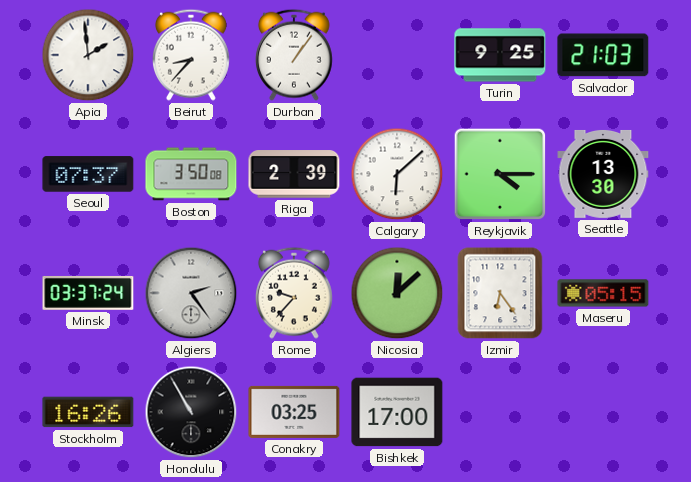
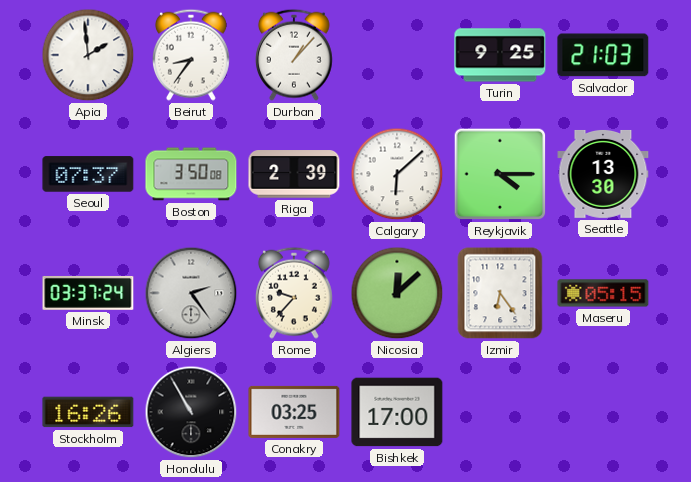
Beirut: 8:37 -> 8:36 (191, 55)
Durban: 1:06 -> 1:07 (294, 55)
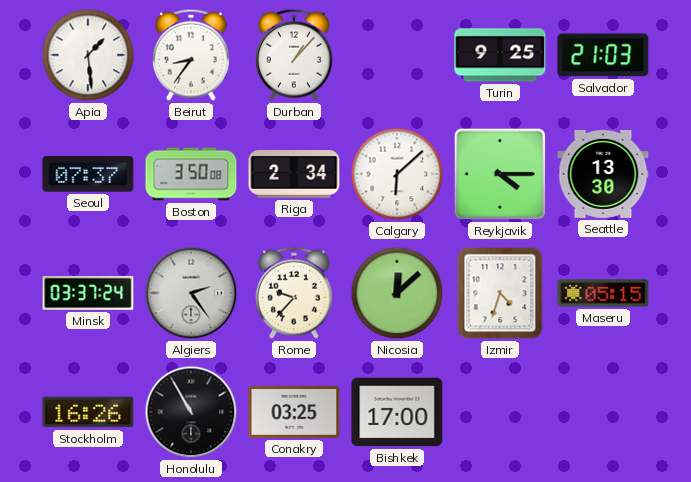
Apia: 1:59 -> 1:29 (88, 55)
Riga: 2:39 -> 2:34 (294, 174)
Izmir: 6:24 -> 4:33 (500, 293)
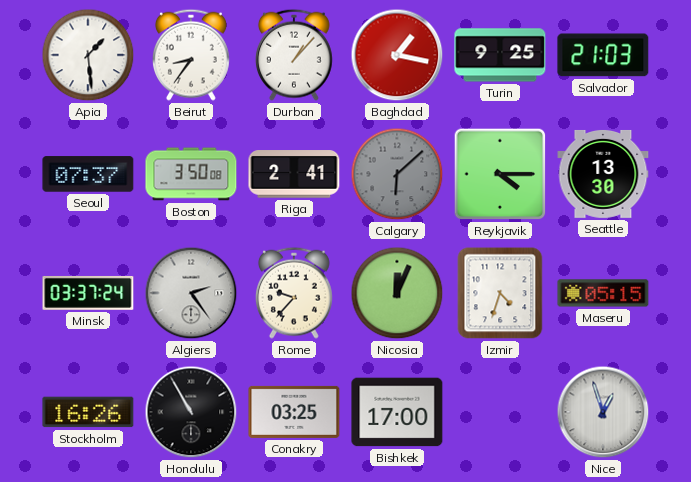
Baghdad: none -> 1:17 (397, 55)
Riga: 2:34 -> 2:41 (294, 174)
Calgary dial: white -> grey (397, 174)
Nicosia: 12:08 -> 12:04 (397, 293)
Nice: none -> 12:57 (603, 412)
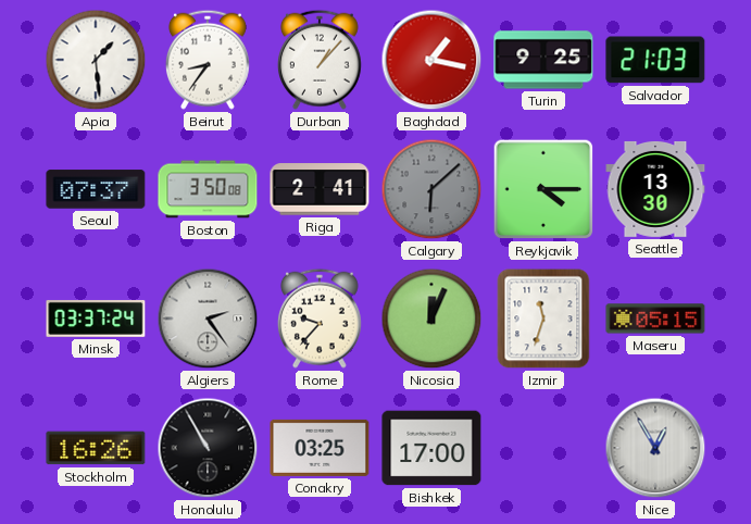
Izmir: 4:33 -> 11:33 (543, 319)
Nice: 12:57 -> 12:55 (655, 448)
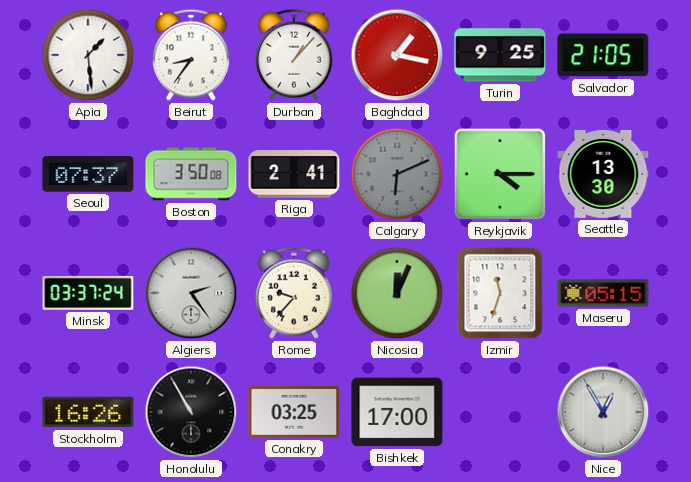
Salvador: 21:03 -> 21:05 (603, 55)
Calgary: 6:08 -> 6:11 (397, 174)
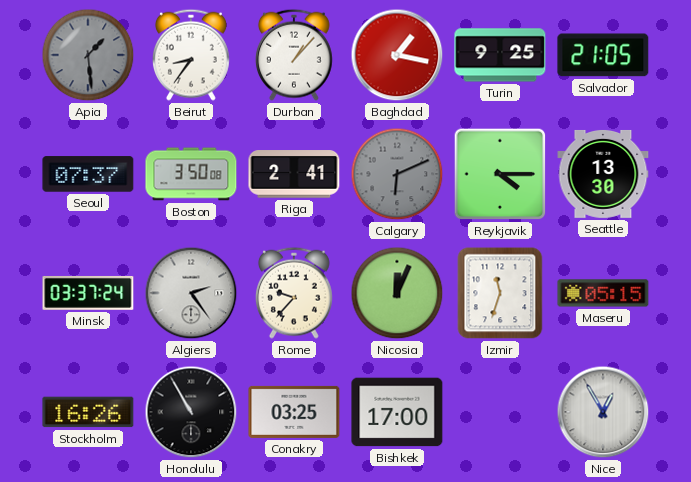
Apia dial: white -> grey (88, 55)
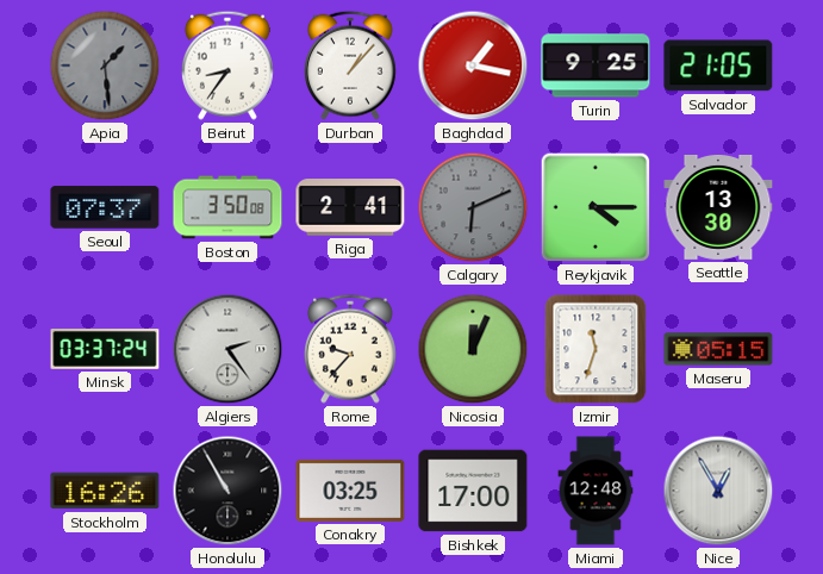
Miami: none -> 12:48 (596, 491)
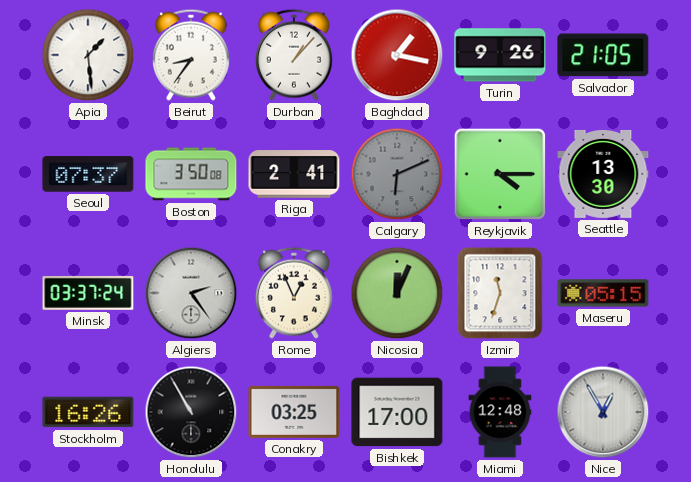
Apia dial: grey -> white (88, 55)
Turin: 9:25 -> 9:26 (500, 55)
Rome: 9:37 -> 12:56 (294, 293)
